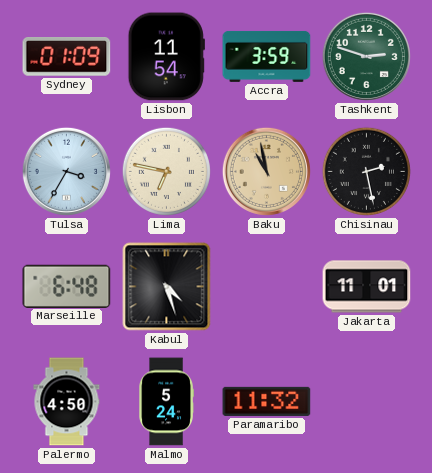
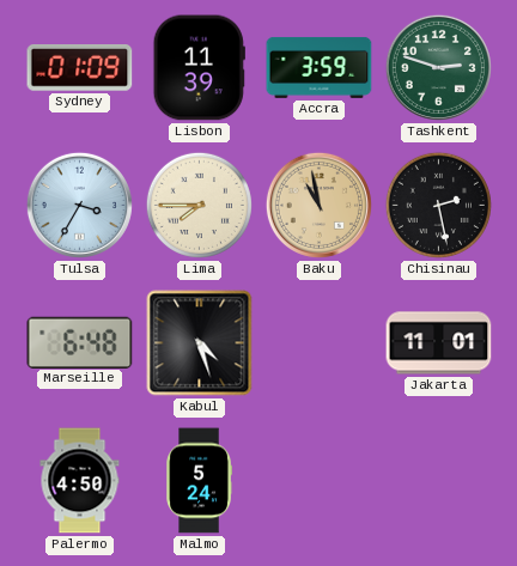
Lisbon: 11:54 -> 11:39 (199, 68)
Lima: 6:47 -> 7:45 (199, 205)
Paramaribo: 11:32 -> none (267, 401)
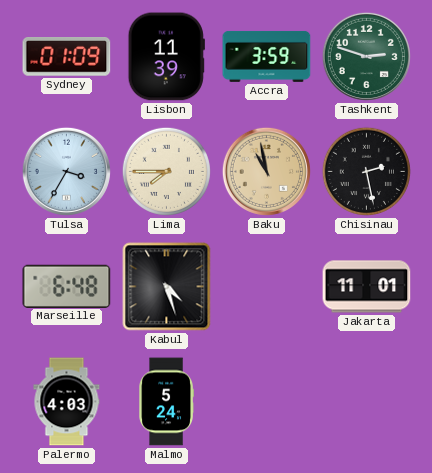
Palermo: 4:50 -> 4:03 (67, 402)
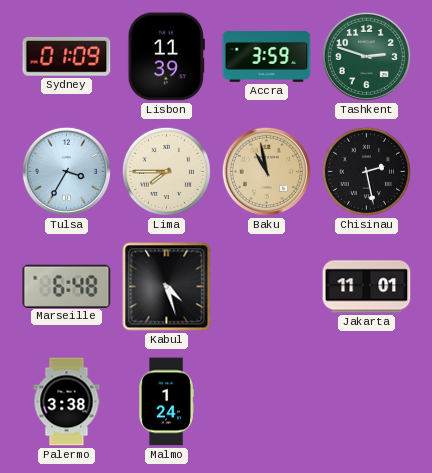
Palermo: 4:03 -> 3:38 (67, 402)
Malmo: 5:24 -> 1:24 (166, 402)
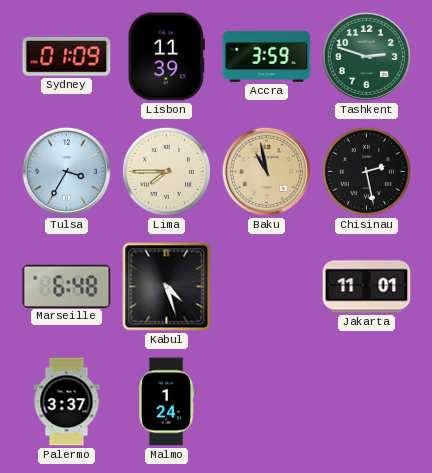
Palermo: 3:38 -> 3:37 (67, 402)
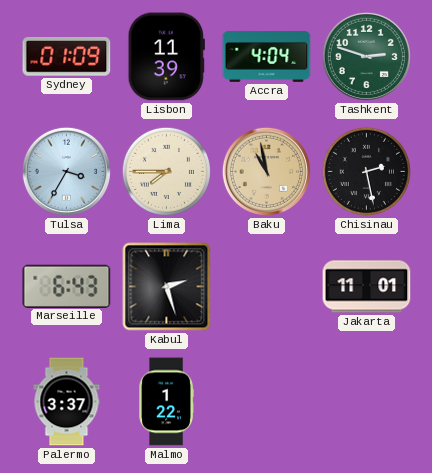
Accra: 3:59 -> 4:04 (267, 56)
Marseille: 6:48 -> 6:43 (67, 286)
Kabul: 4:27 -> 2:27 (167, 287)
Malmo: 1:24 -> 1:22 (166, 402)
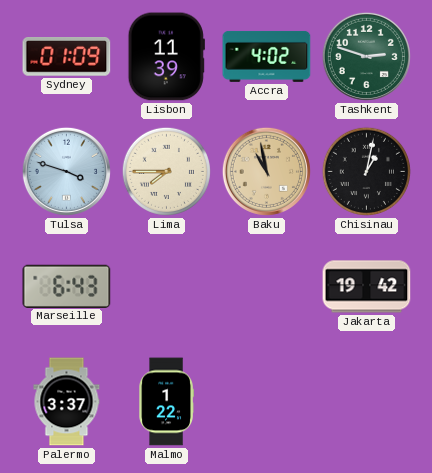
Accra: 4:04 -> 4:02 (267, 56)
Tulsa: 3:35 -> 3:48 (66, 171)
Chisinau: 2:28 -> 1:02 (366, 171)
Kabul: 2:27 -> none (167, 287)
Jakarta: 11:01 -> 19:42 (367, 287)
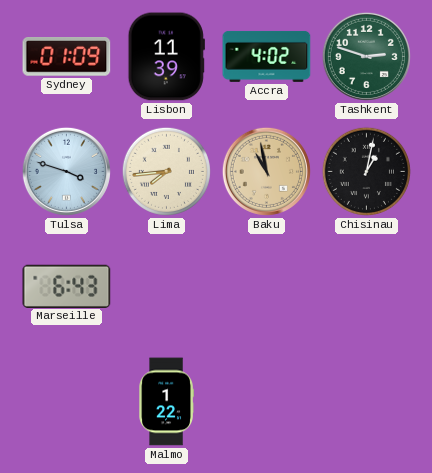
Lima: 7:45 -> 7:44 (166, 171)
Jakarta: 19:42 -> none (367, 287)
Palermo: 3:37 -> none (67, 402)
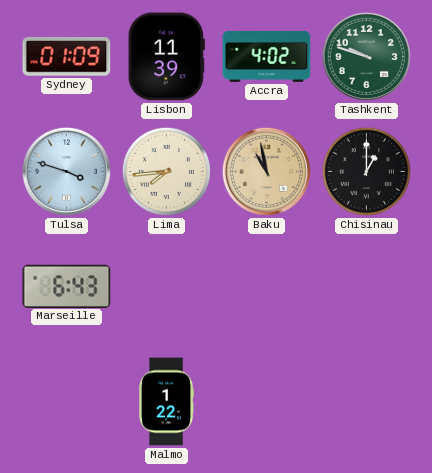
Tashkent: 2:48 -> 9:48 (366, 56)
Chisinau: 1:02 -> 1:00 (366, 171)
